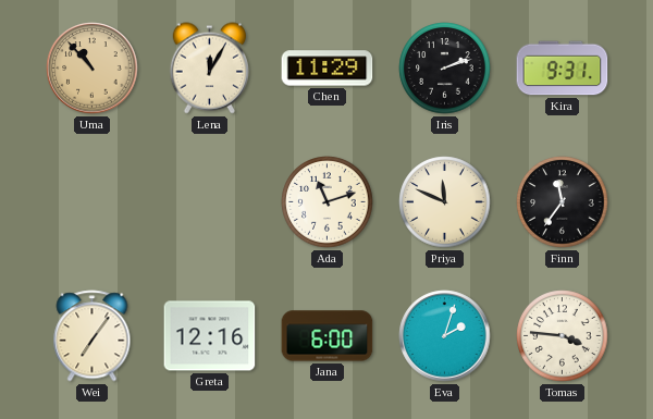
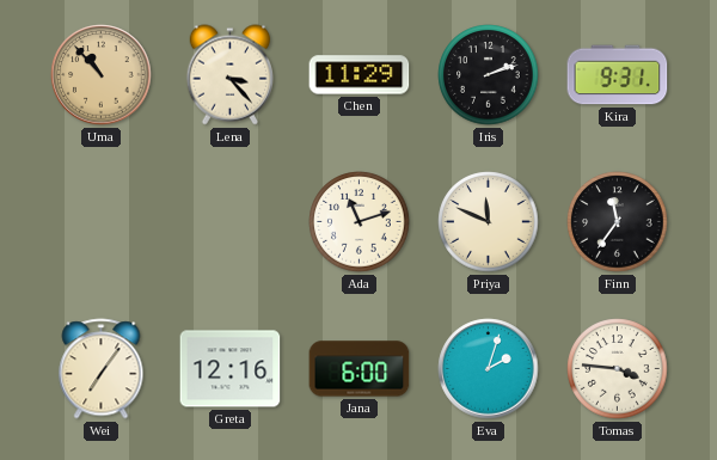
Lena: 12:05 -> 3:23 (229, 75)
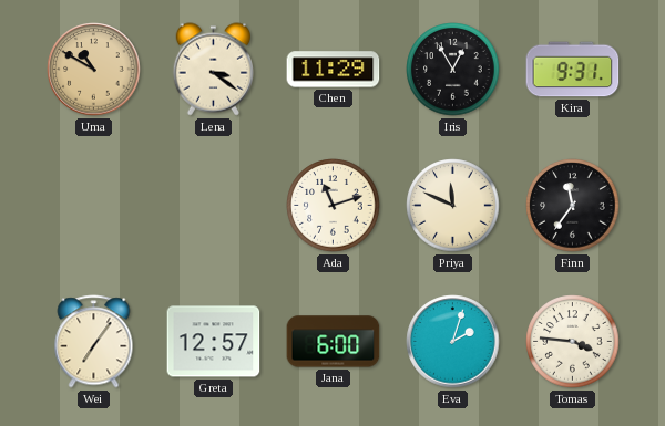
Uma: 10:53 -> 10:50 (94, 70)
Lena: 3:23 -> 3:21 (213, 70)
Iris: 2:12 -> 12:55 (453, 70)
Greta: 12:16 -> 12:57 (214, 342)
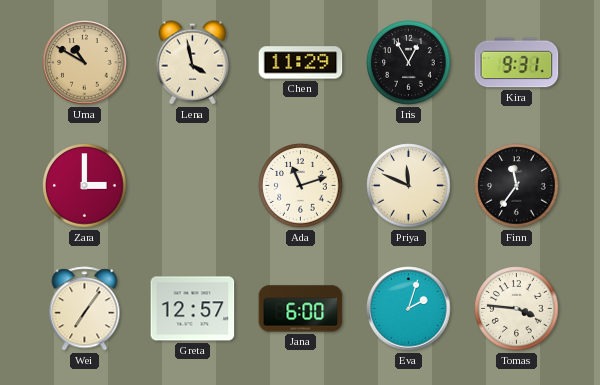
Lena: 3:21 -> 3:58 (192, 63)
Zara: none -> 3:00 (85, 186)
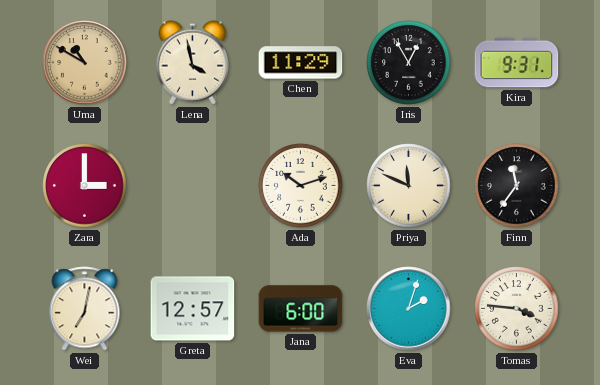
Ada: 11:12 -> 10:12 (301, 186)
Wei: 7:06 -> 7:02 (85, 309)
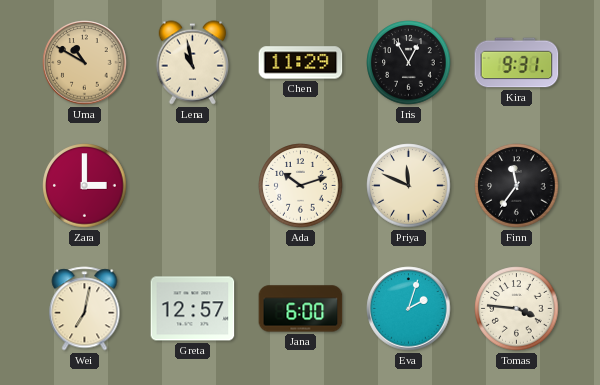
Lena: 3:58 -> 10:58 (192, 63)
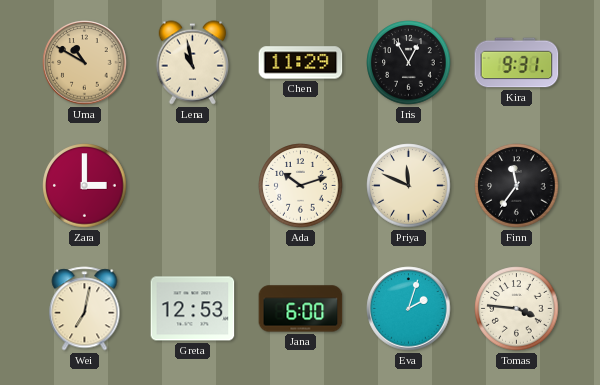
Greta: 12:57 -> 12:53 (193, 309)
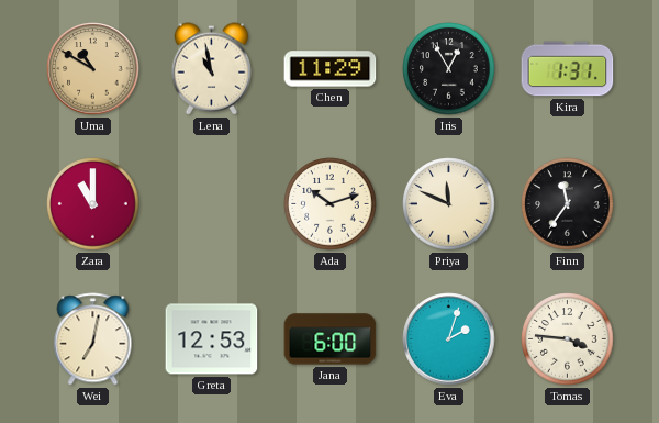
Kira: 9:31 -> 1:31 (568, 69)
Zara: 3:00 -> 11:00 (93, 204)
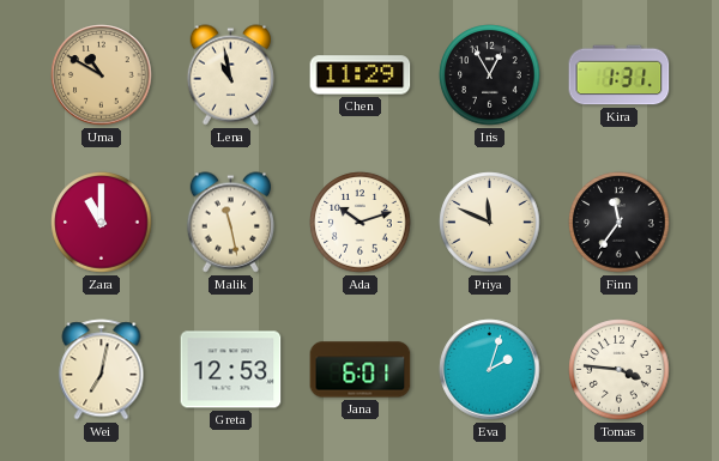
Malik: none -> 11:28 (230, 223)
Jana: 6:00 -> 6:01 (361, 370)
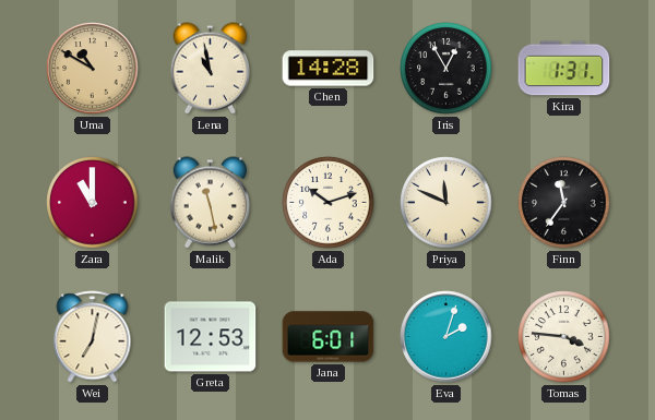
Chen: 11:29 -> 14:28 (329, 69)
